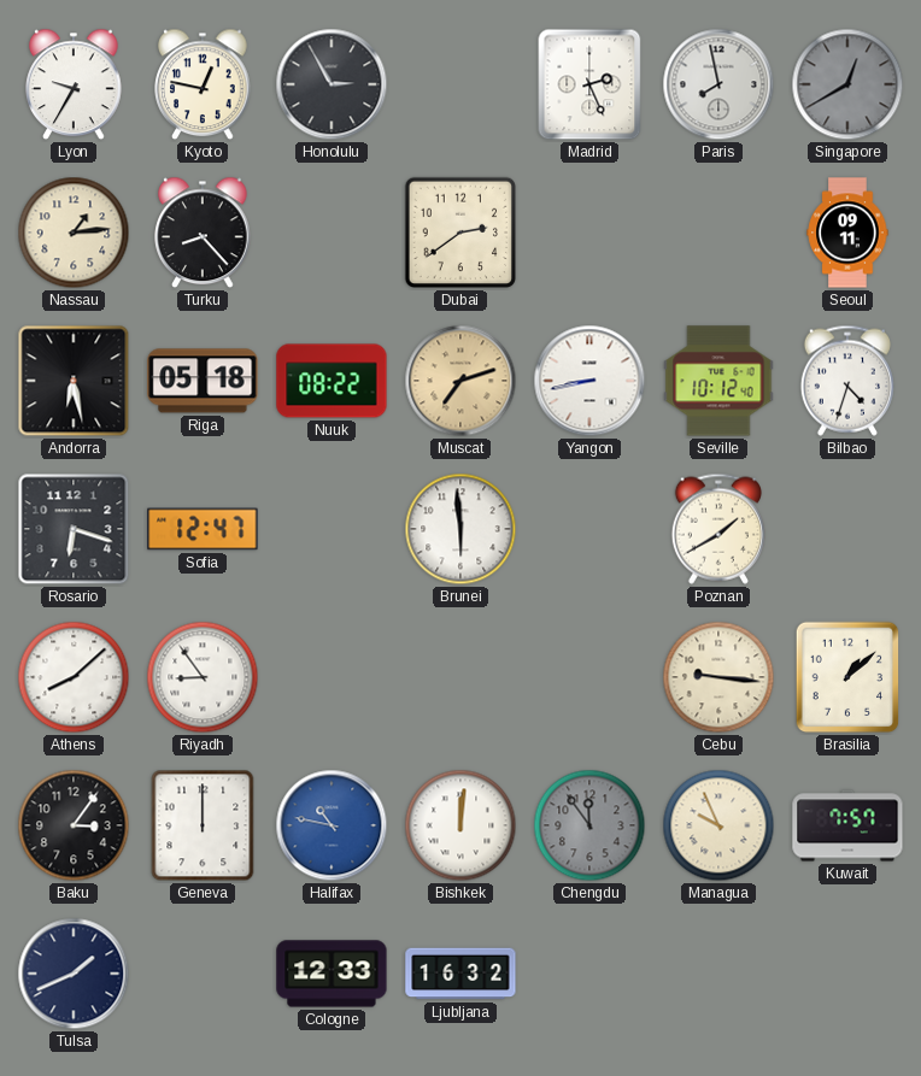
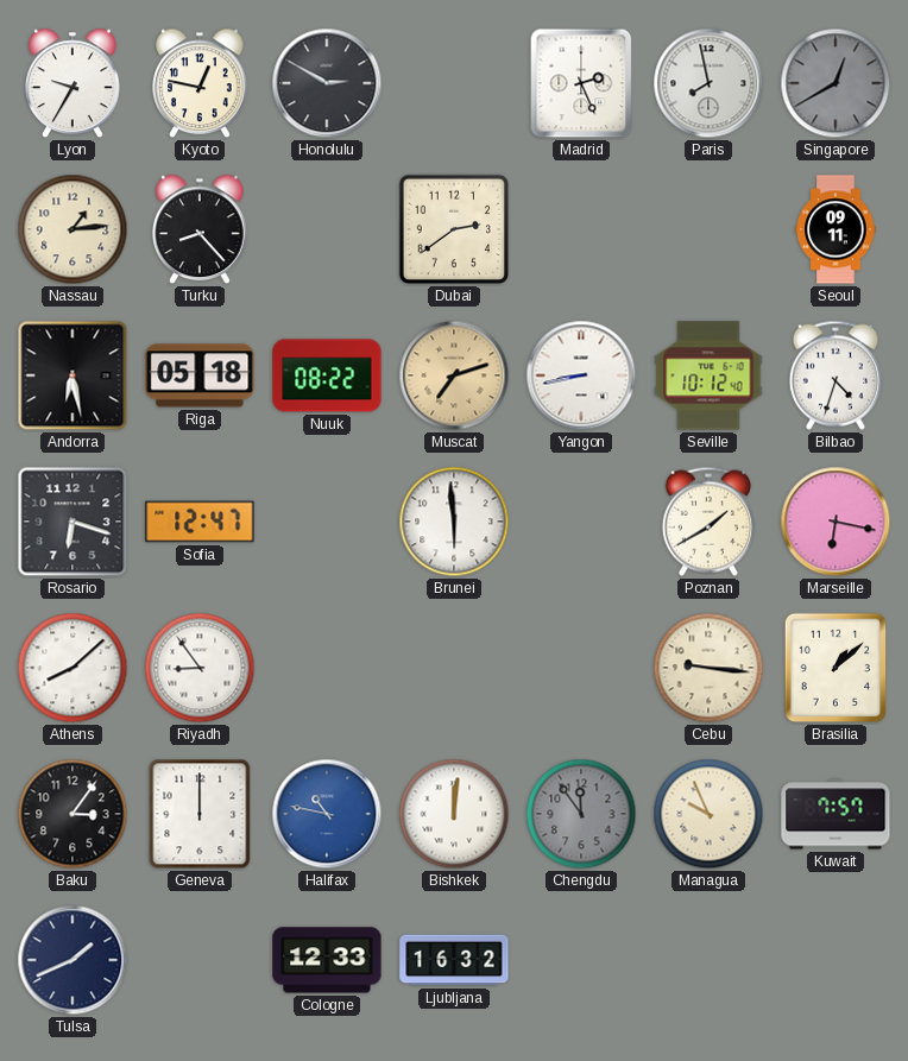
Honolulu: 2:55 -> 2:50 (327, 83)
Marseille: none -> 6:17 (836, 522)
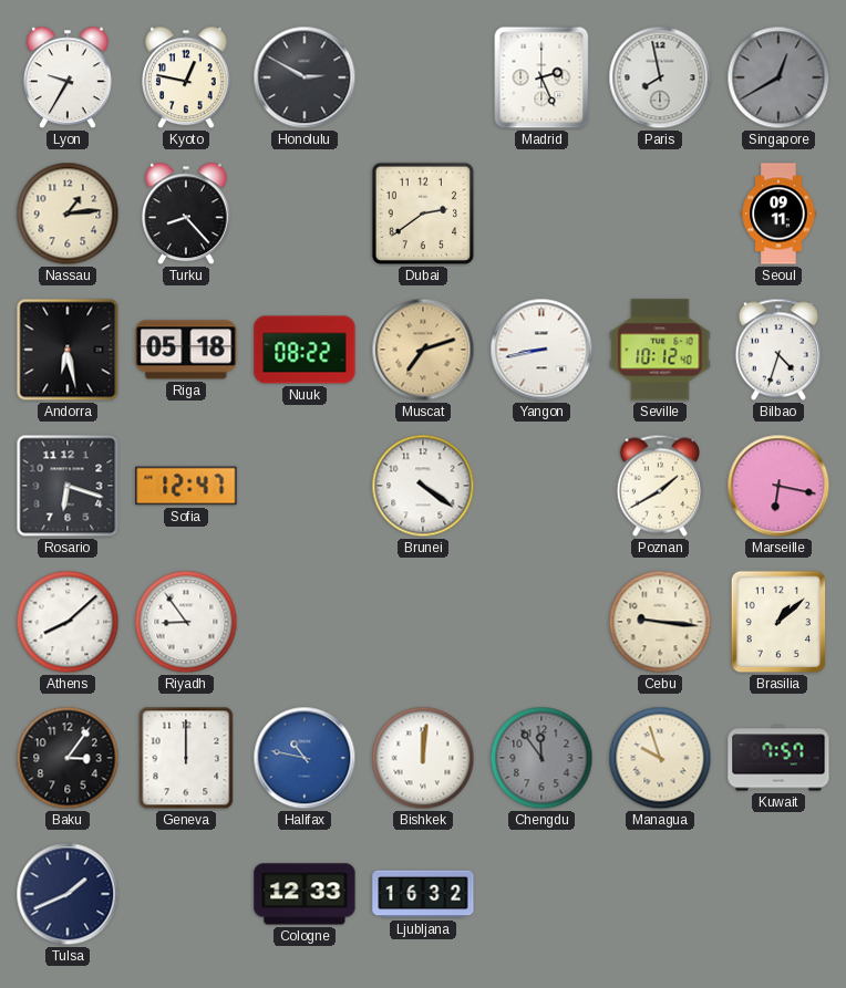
Brunei: 5:59 -> 4:21 (423, 486)
Managua: 9:56 -> 9:57 (660, 758)
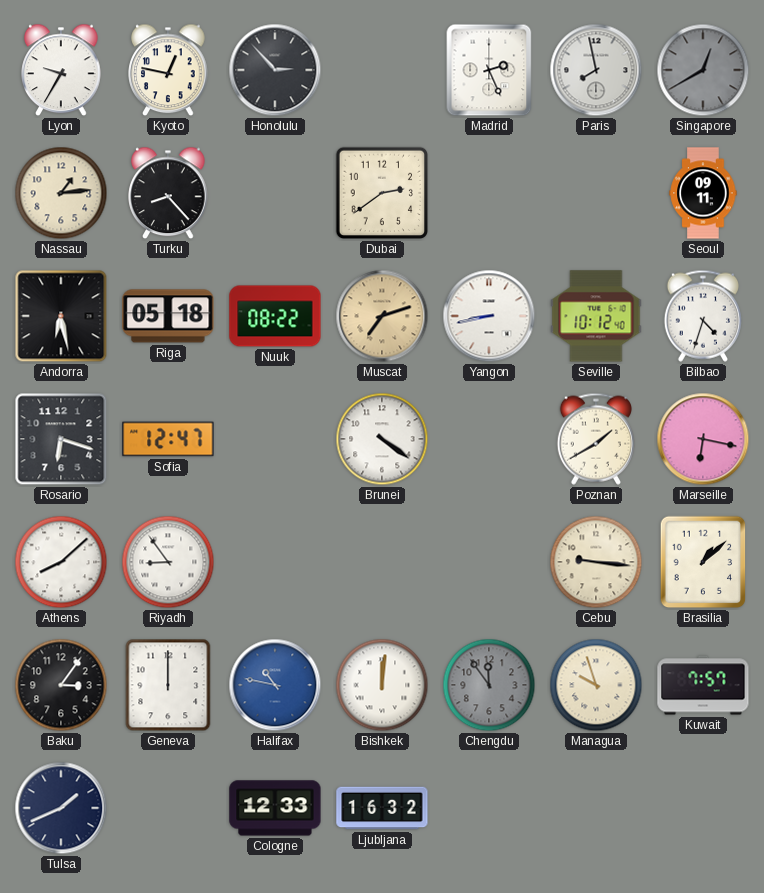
Honolulu: 2:50 -> 2:53 (275, 70)
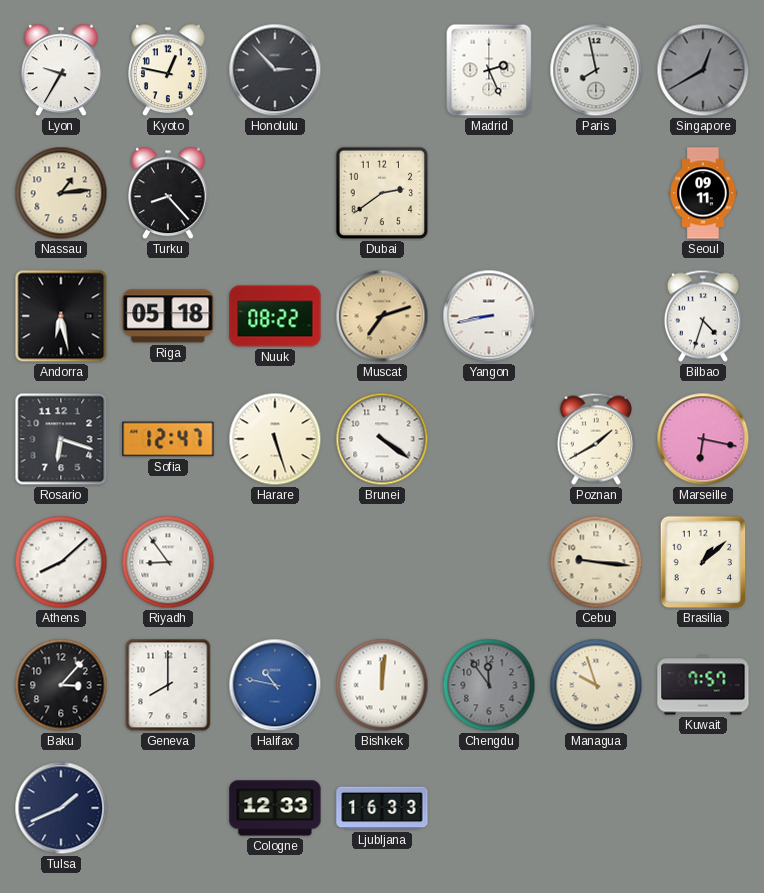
Seville: 10:12 -> none (596, 316)
Harare: none -> 5:27 (275, 439)
Baku: 3:06 -> 3:07 (61, 685)
Geneva: 12:00 -> 8:00 (168, 685)
Ljubljana: 16:32 -> 16:33 (382, 808)
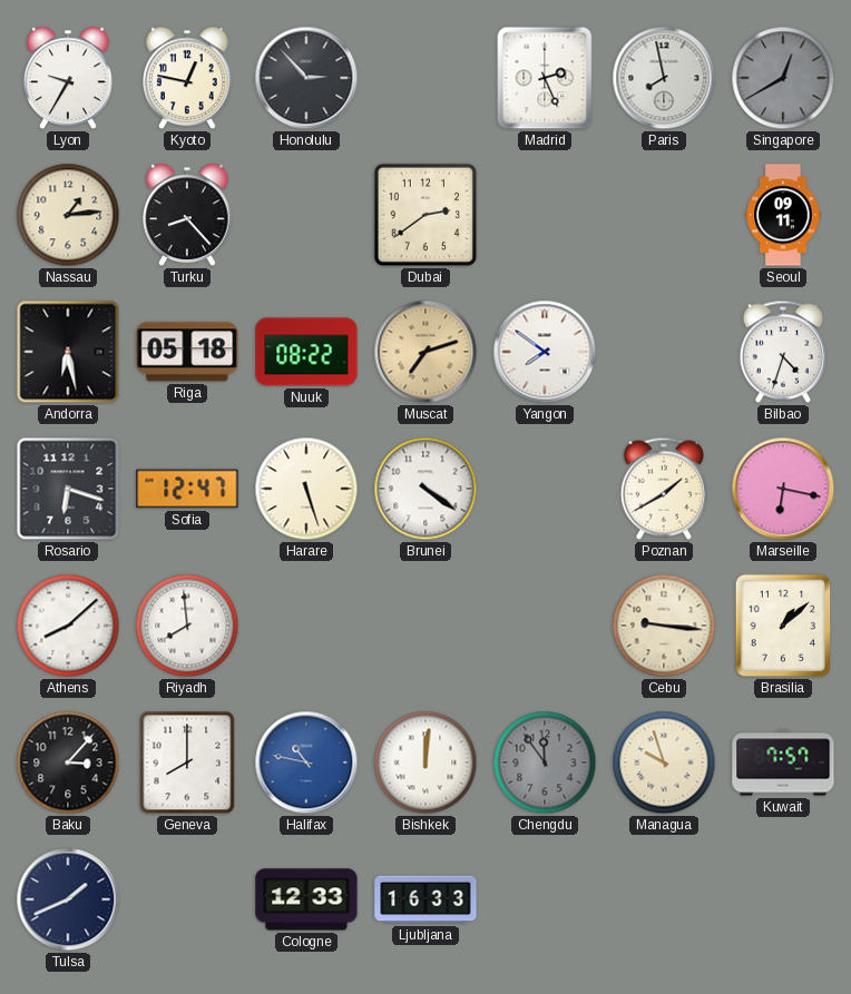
Yangon: 8:43 -> 7:51 (545, 352)
Riyadh: 8:54 -> 7:59 (187, 626)
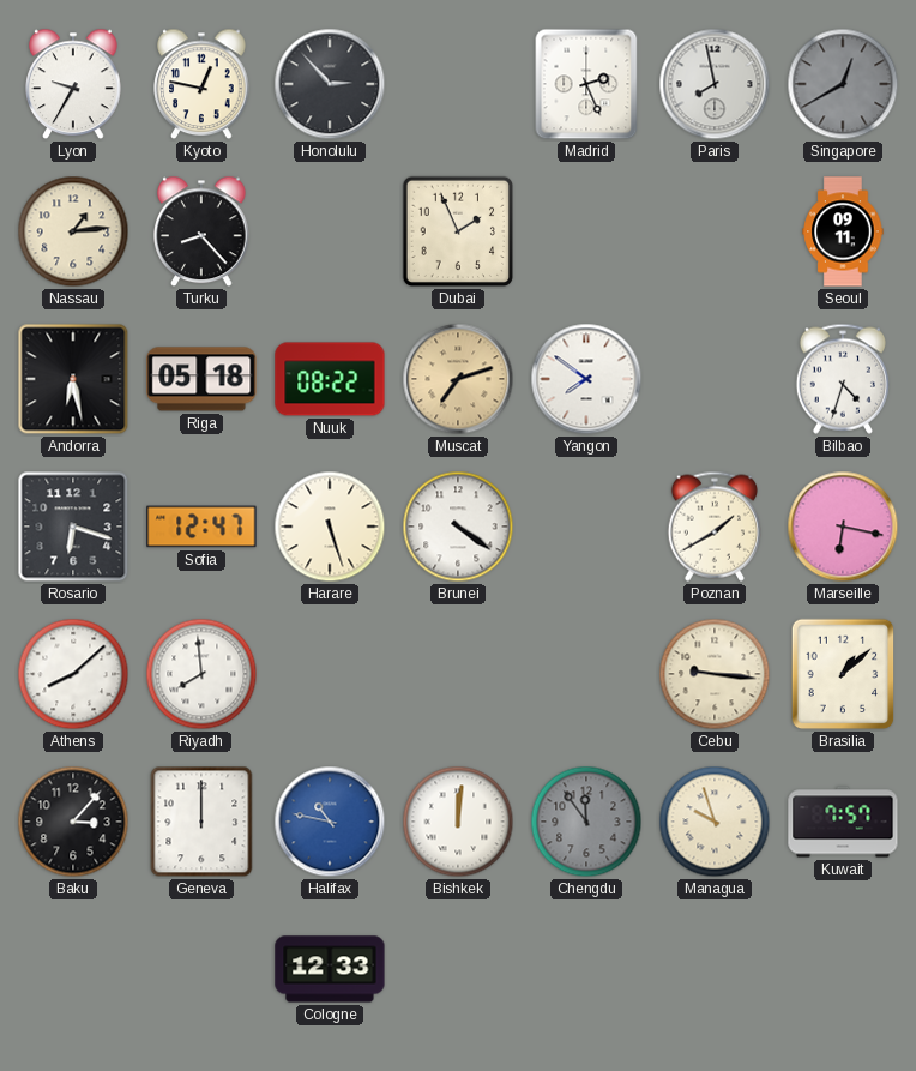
Dubai: 2:39 -> 1:56 (458, 231)
Geneva: 8:00 -> 12:00 (201, 822)
Tulsa: 1:41 -> none (68, 899)
Ljubljana: 16:33 -> none (425, 899)
